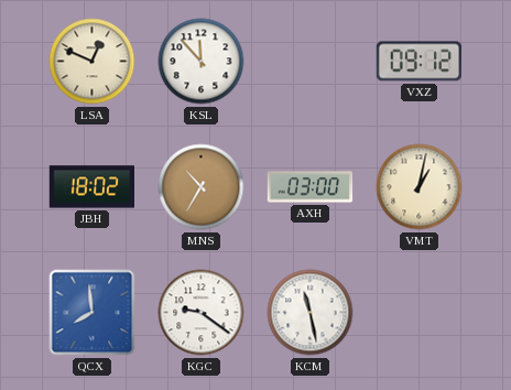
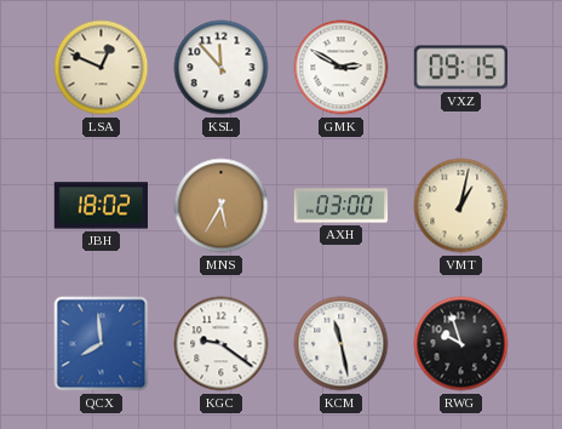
GMK: none -> 2:50 (342, 68)
VXZ: 09:12 -> 09:15 (460, 68)
MNS: 10:35 -> 5:35 (222, 206)
RWG: none -> 9:57 (461, 344)
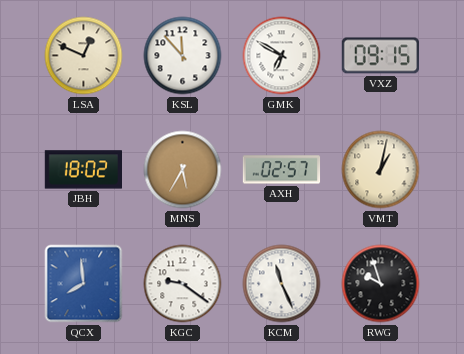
GMK: 2:50 -> 6:50 (282, 56)
AXH: 03:00 -> 02:57 (282, 170)
KCM: 11:28 -> 11:26 (282, 284)
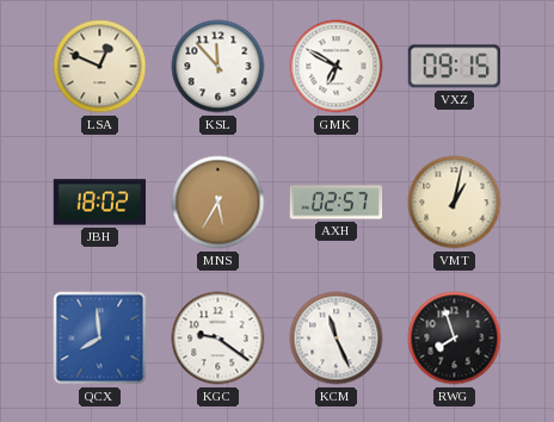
RWG: 9:57 -> 7:57 (455, 339)
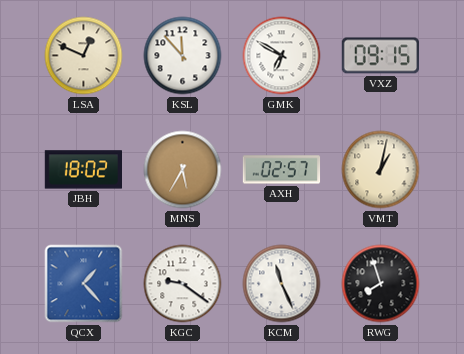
QCX: 7:59 -> 1:23 (84, 284)
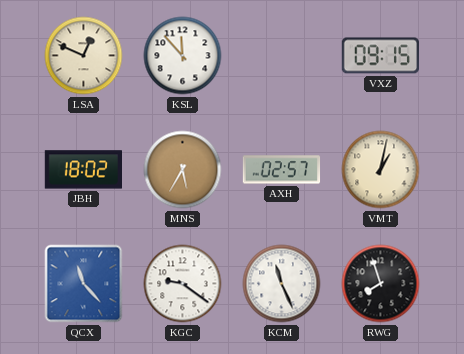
GMK: 6:50 -> none (282, 56)
QCX: 1:23 -> 11:23 (84, 284)
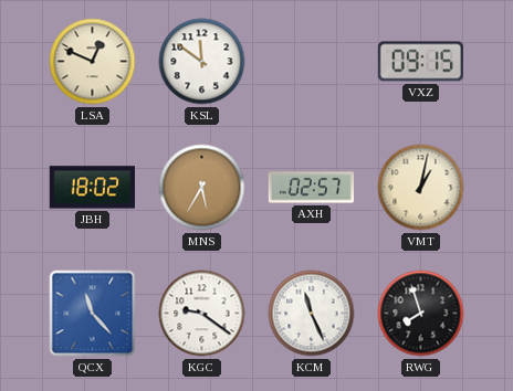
KSL: 11:53 -> 11:51 (202, 62)
